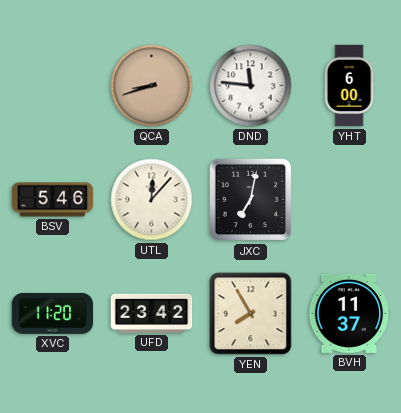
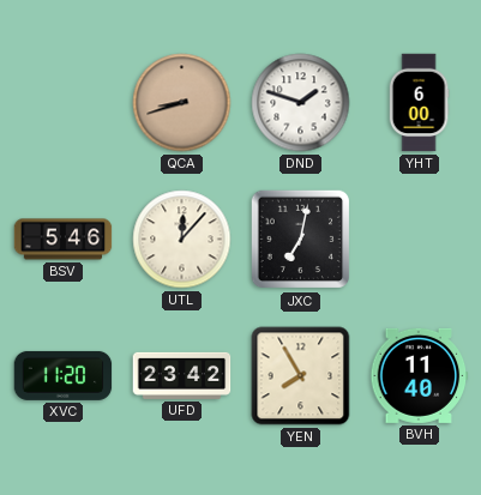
DND: 11:46 -> 1:48 (301, 103)
BVH: 11:37 -> 11:40 (420, 375)
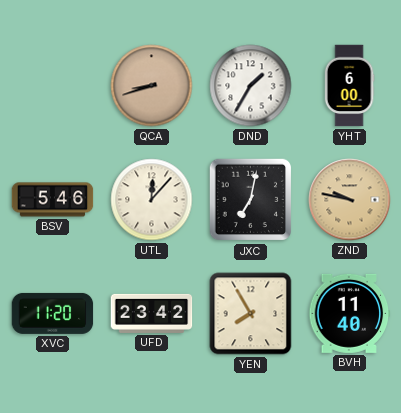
DND: 1:48 -> 1:35 (251, 86)
ZND: none -> 9:47 (350, 200)
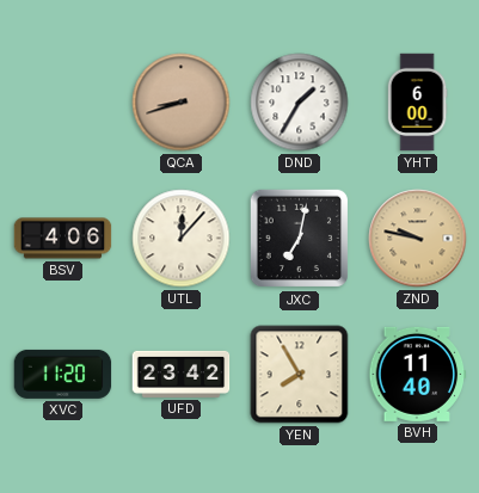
BSV: 5:46 -> 4:06 (63, 239)
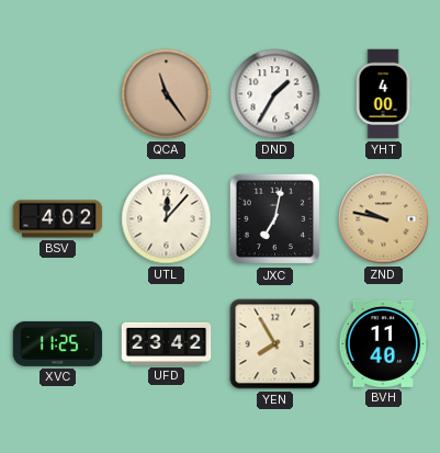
QCA: 8:42 -> 11:24 (167, 94)
YHT: 6:00 -> 4:00 (383, 94)
BSV: 4:06 -> 4:02 (58, 219)
XVC: 11:20 -> 11:25 (58, 343)
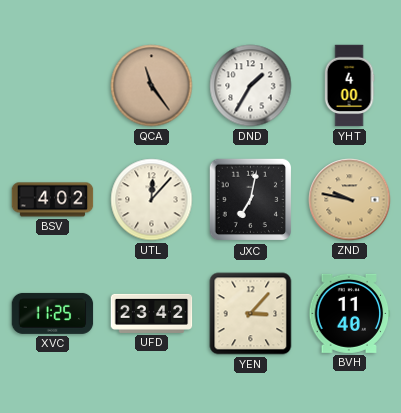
YEN: 7:55 -> 3:07 (251, 314)
